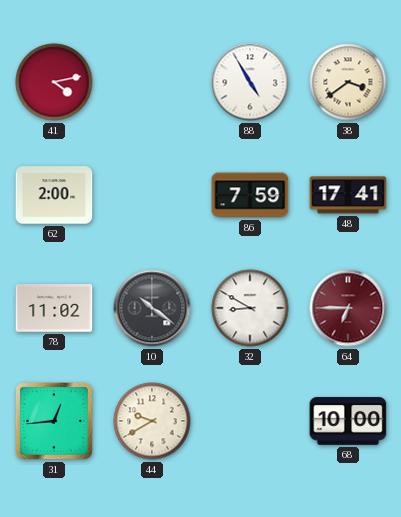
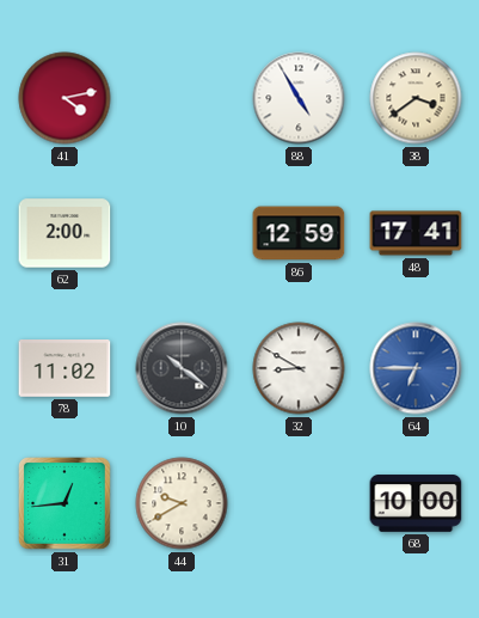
86: 7:59 -> 12:59 (299, 233)
64 dial: burgundy -> blue (416, 368)
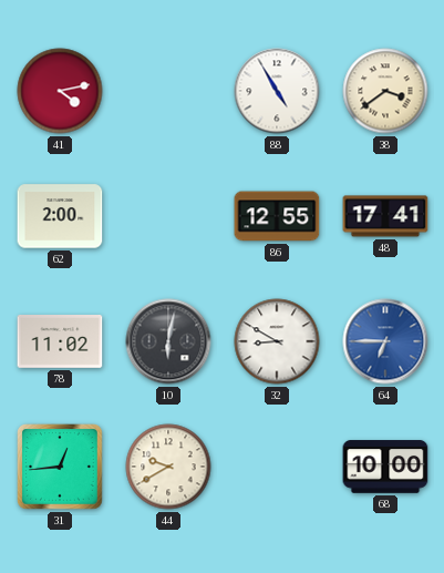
86: 12:59 -> 12:55 (277, 216)
10: 10:21 -> 6:02 (168, 341)
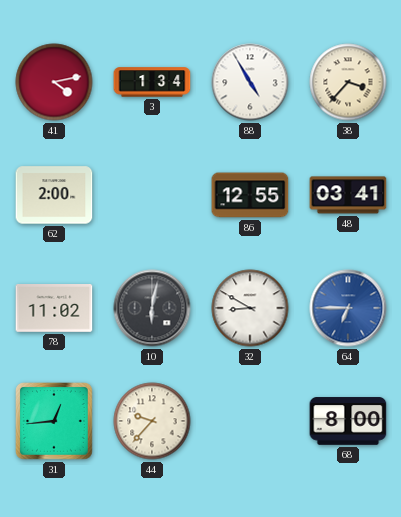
3: none -> 1:34 (152, 82)
38: 3:39 -> 3:37 (348, 82)
48: 17:41 -> 03:41 (348, 195)
44: 9:40 -> 9:37 (152, 421)
68: 10:00 -> 8:00 (348, 421)
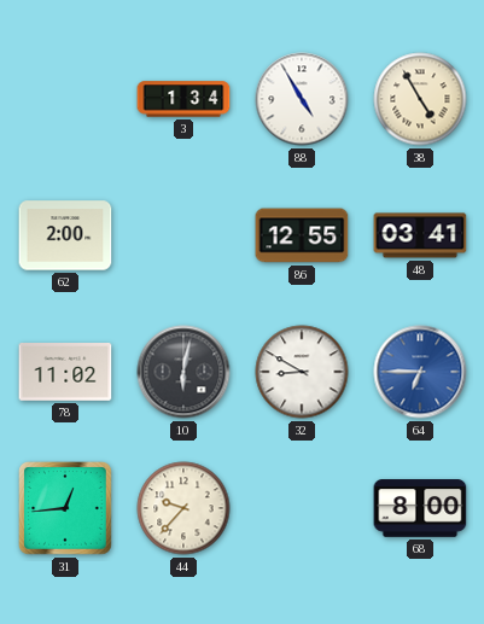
41: 4:13 -> none (54, 82)
38: 3:37 -> 4:55 (420, 99)
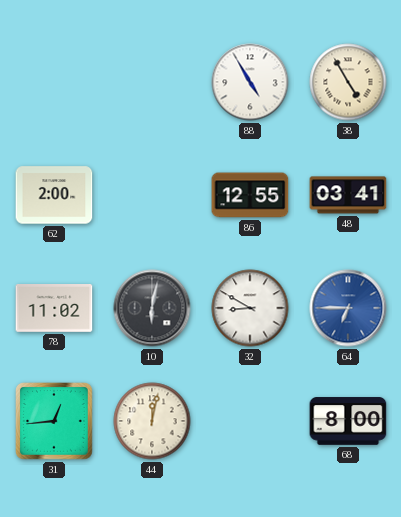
3: 1:34 -> none (183, 99)
44: 9:37 -> 12:02 (152, 421)
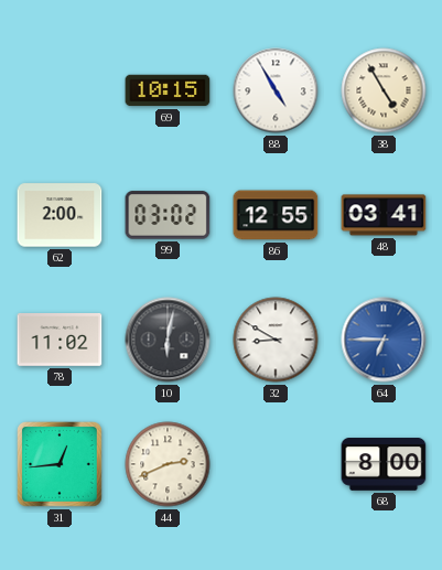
69: none -> 10:15 (168, 90)
99: none -> 03:02 (168, 215)
44: 12:02 -> 2:41 (168, 464)
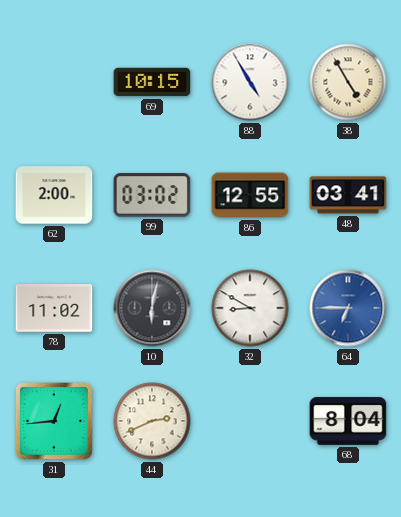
68: 8:00 -> 8:04 (348, 421)
